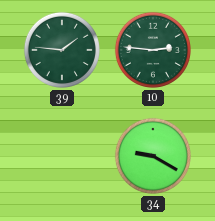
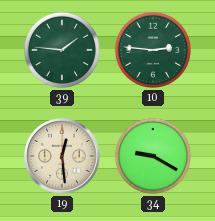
19: none -> 12:29 (62, 156)
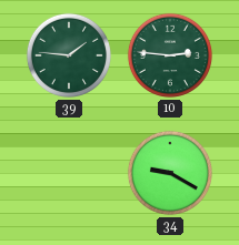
19: 12:29 -> none (62, 156)
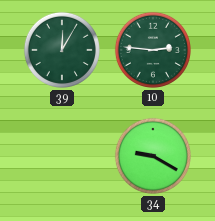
39: 1:46 -> 12:05 (62, 50)
